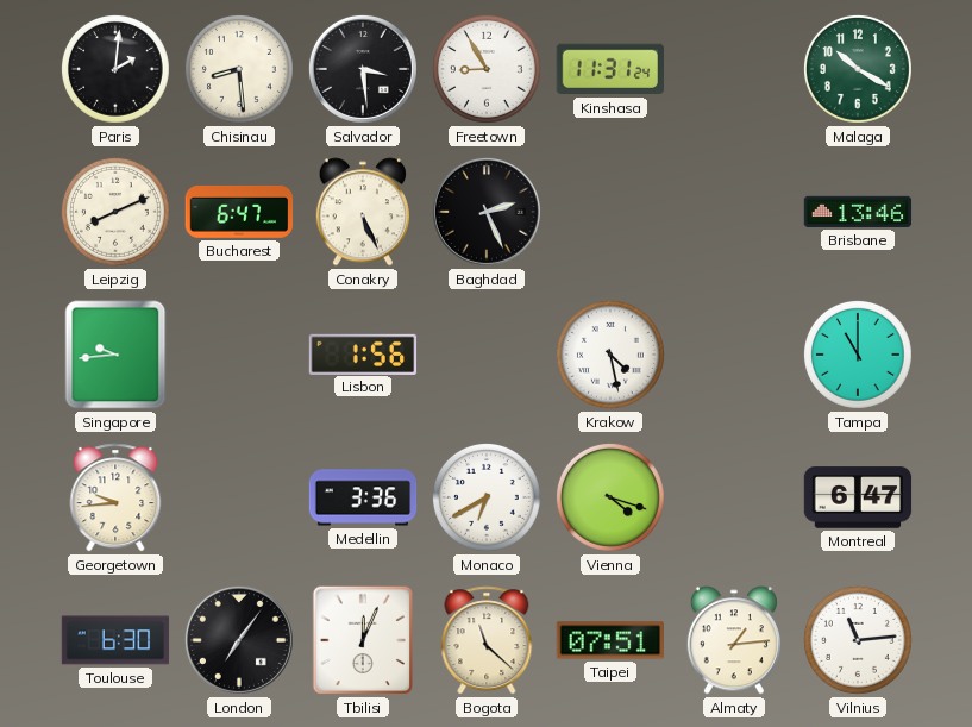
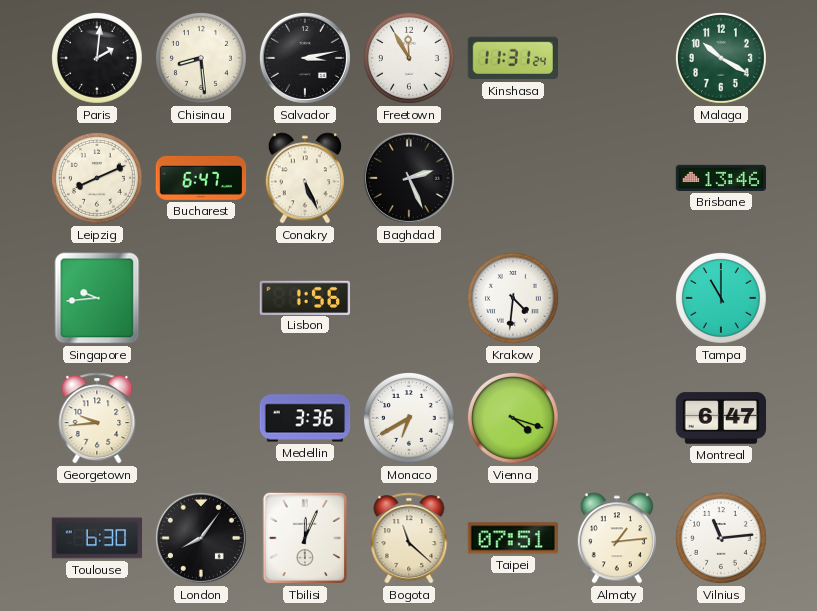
Salvador: 3:29 -> 3:13 (305, 58)
Freetown: 8:55 -> 11:55 (409, 58)
Krakow: 4:28 -> 4:31 (513, 298)
London: 7:06 -> 8:06 (201, 538)
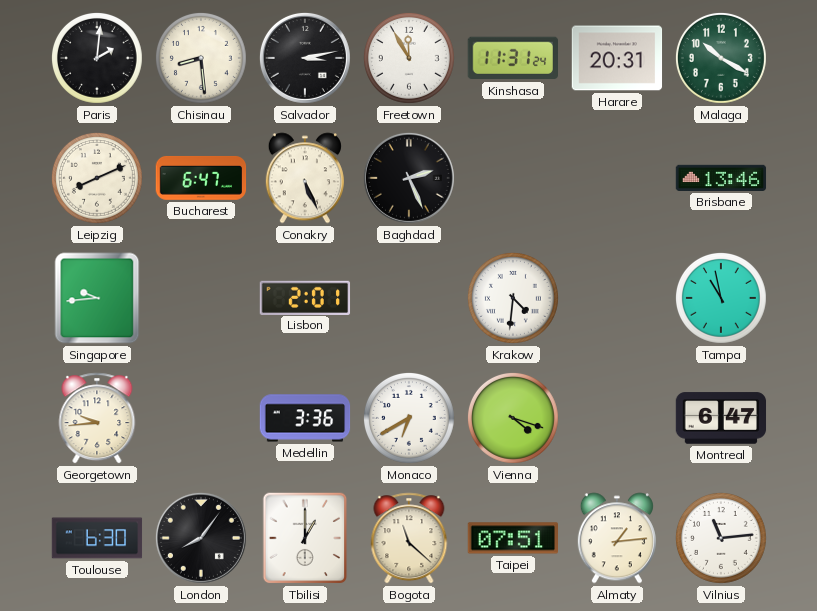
Harare: none -> 20:31 (617, 58)
Lisbon: 1:56 -> 2:01 (305, 297)
Tampa: 11:00 -> 10:58 (721, 298)
Tbilisi: 12:04 -> 1:00 (305, 538)
